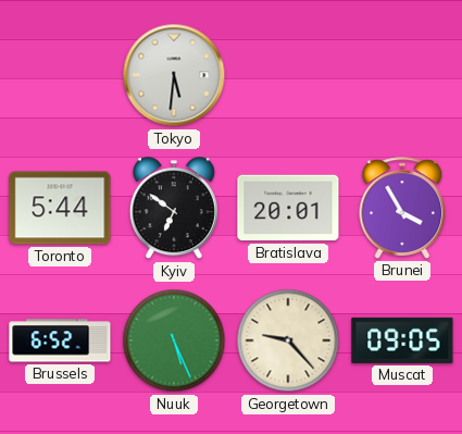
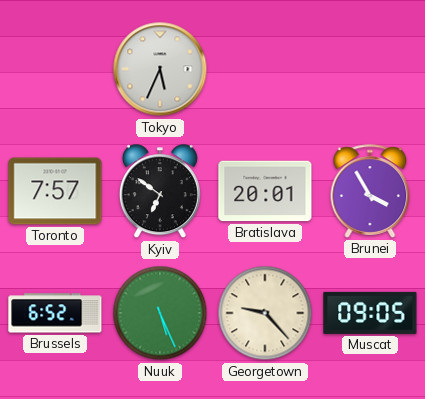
Tokyo: 5:31 -> 5:34 (160, 69)
Toronto: 5:44 -> 7:57 (55, 191)
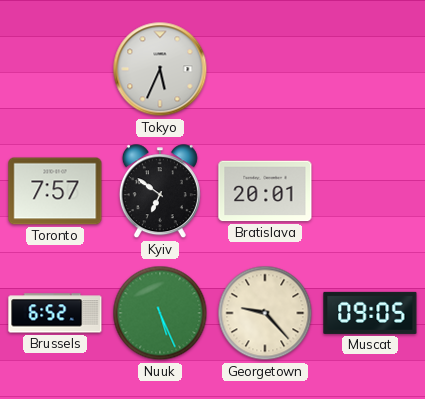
Brunei: 3:55 -> none (370, 191)
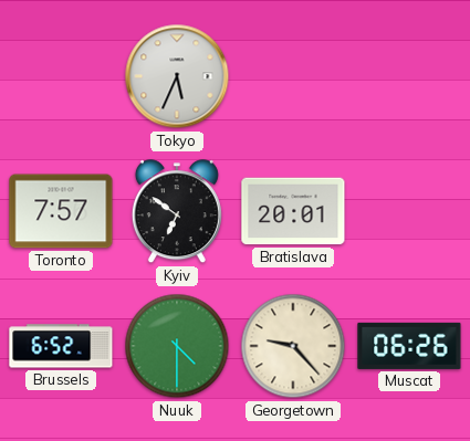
Nuuk: 5:26 -> 4:30 (177, 346)
Muscat: 09:05 -> 06:26 (409, 346)
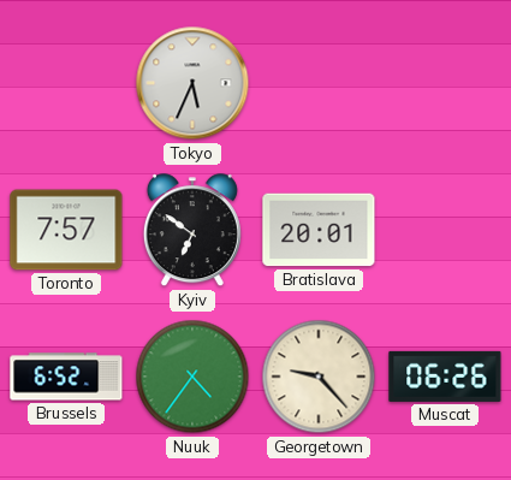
Nuuk: 4:30 -> 4:36 (192, 377)
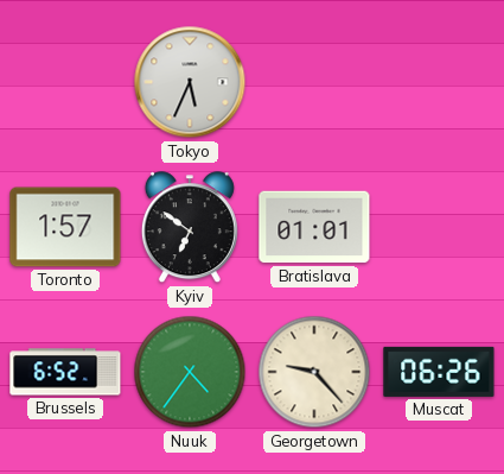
Toronto: 7:57 -> 1:57 (65, 227)
Bratislava: 20:01 -> 01:01 (314, 227)
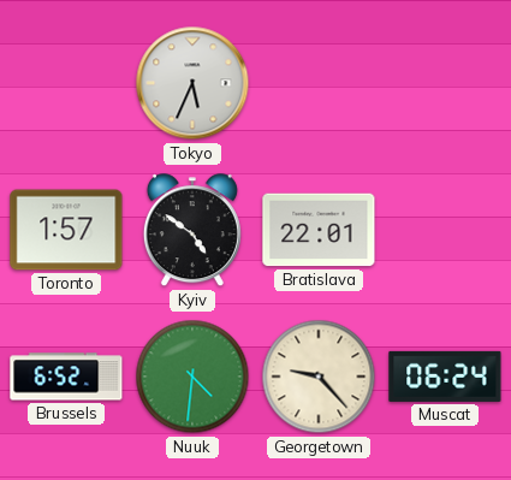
Kyiv: 6:51 -> 4:51 (192, 231)
Bratislava: 01:01 -> 22:01 (319, 230)
Nuuk: 4:36 -> 4:31 (192, 377)
Muscat: 06:26 -> 06:24 (445, 377)
